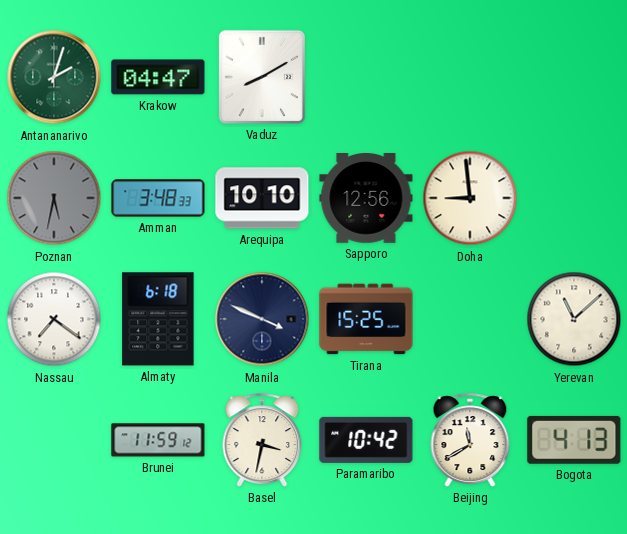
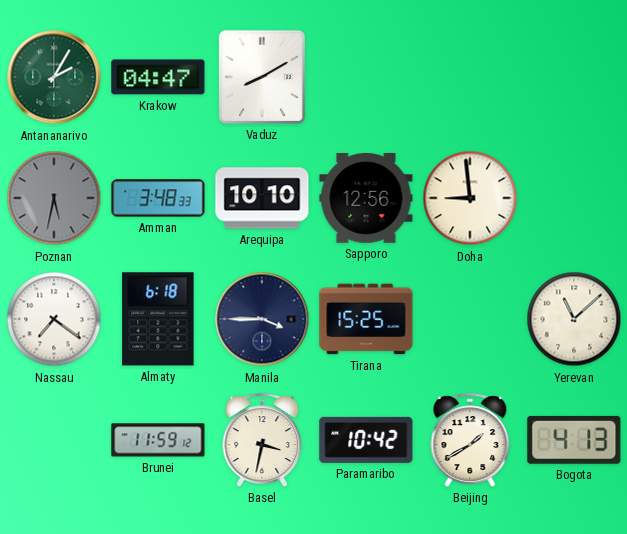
Antananarivo: 2:03 -> 2:05 (54, 77)
Manila: 3:49 -> 3:45 (262, 319)
Beijing: 11:40 -> 1:40 (470, 440)
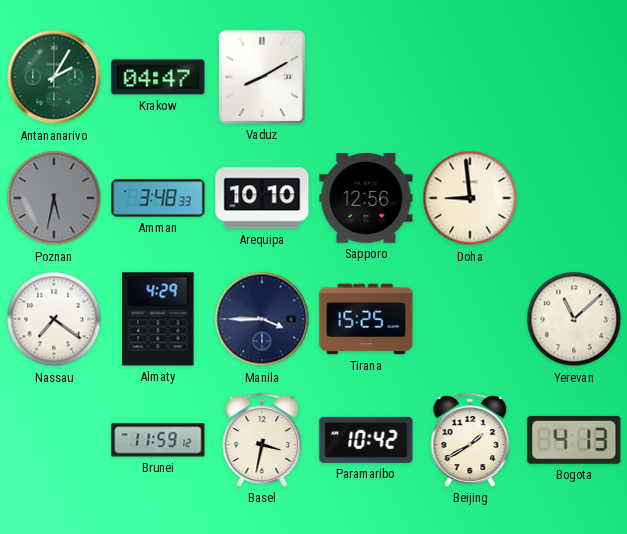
Almaty: 6:18 -> 4:29 (158, 319)
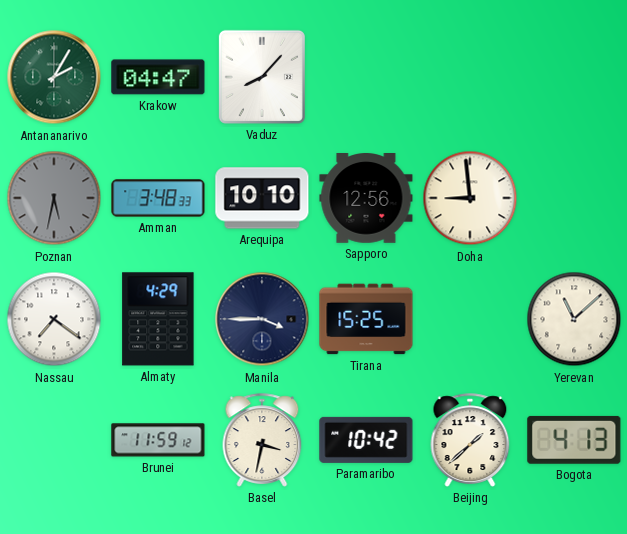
Vaduz: 8:10 -> 8:07 (262, 77)
Beijing: 1:40 -> 1:38 (470, 440)
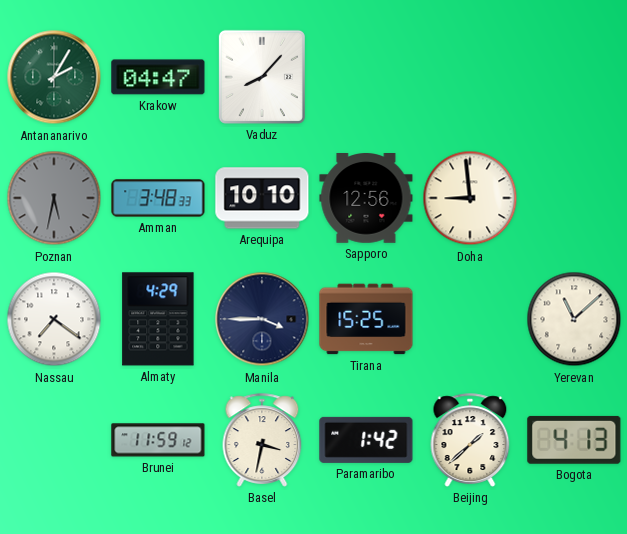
Paramaribo: 10:42 -> 1:42 (366, 440)
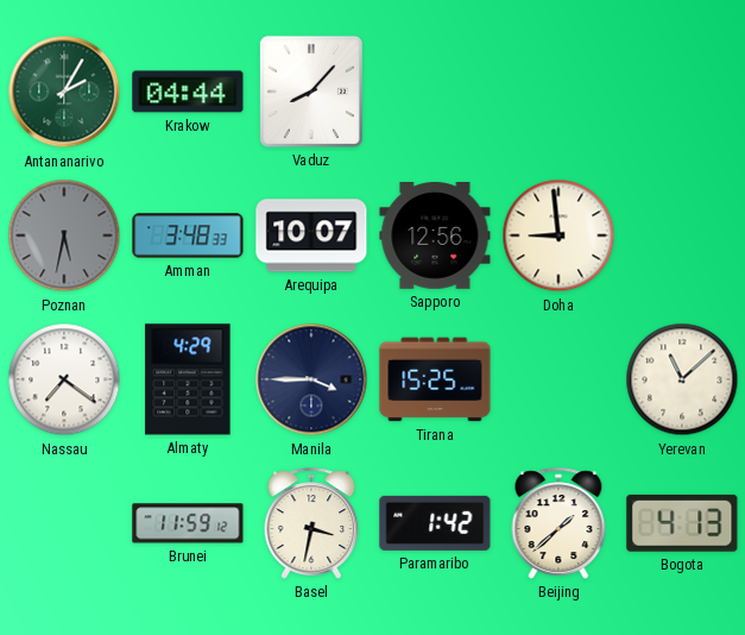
Krakow: 04:47 -> 04:44 (188, 92)
Arequipa: 10:10 -> 10:07 (311, 235)
